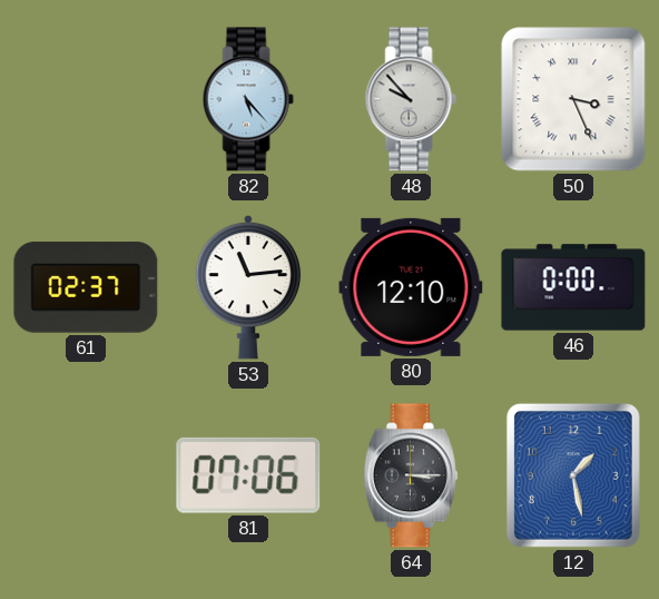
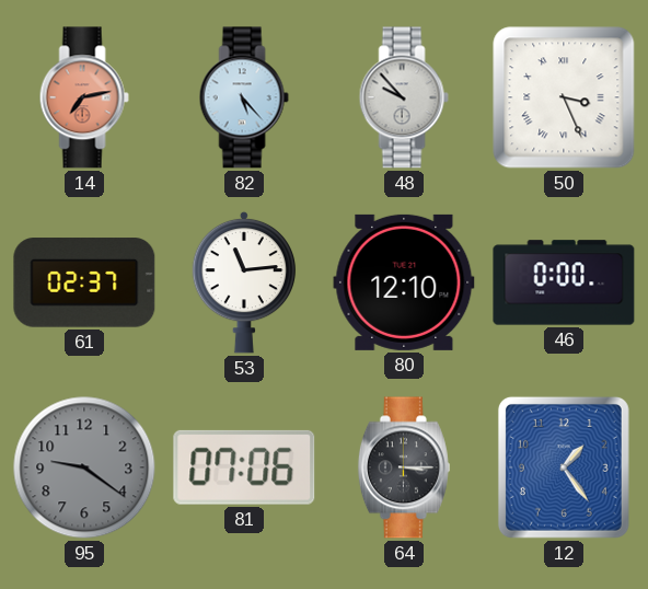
14: none -> 7:13 (84, 97)
95: none -> 9:21 (84, 467)
12: 1:28 -> 1:24 (564, 467)
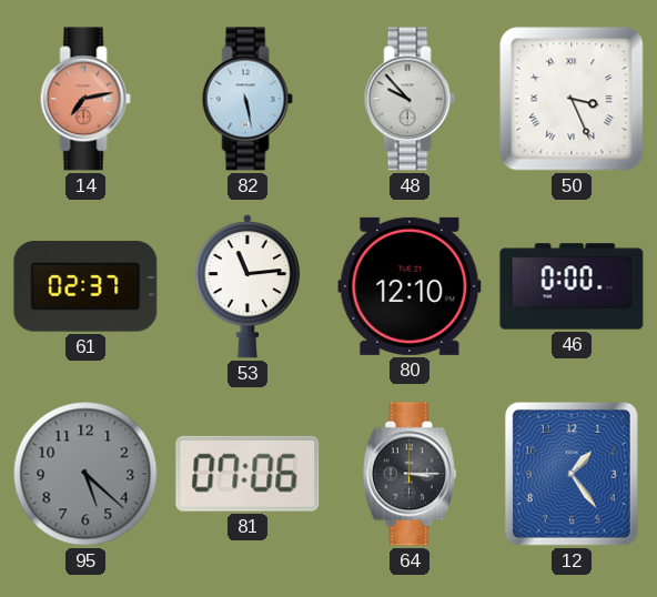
82: 5:23 -> 5:28 (247, 99)
95: 9:21 -> 5:22 (85, 474)
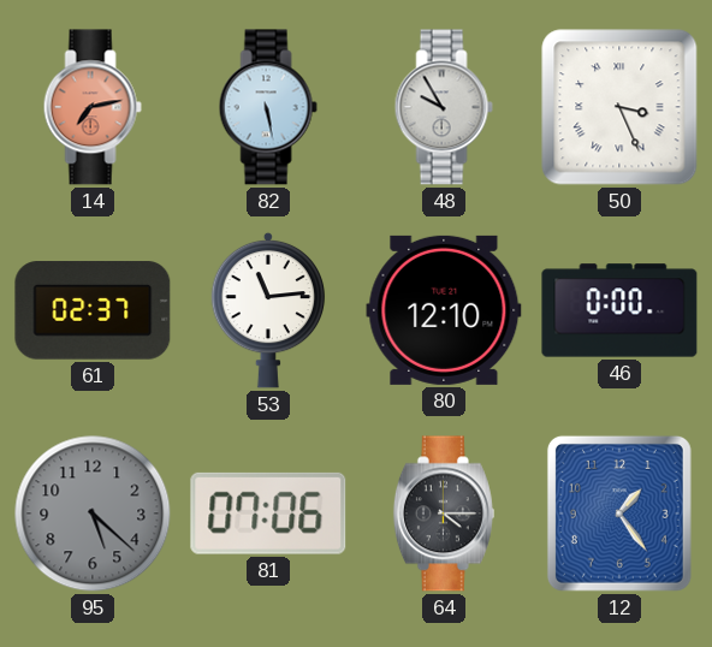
48: 9:53 -> 9:55 (444, 107)
64: 3:15 -> 4:15 (444, 514)
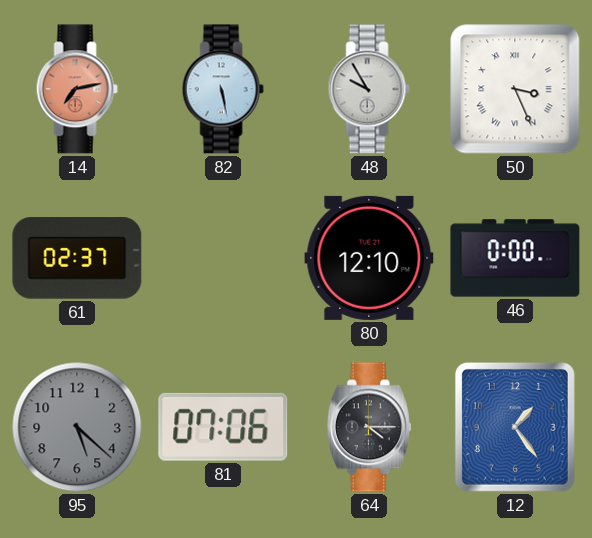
53: 11:14 -> none (268, 310)
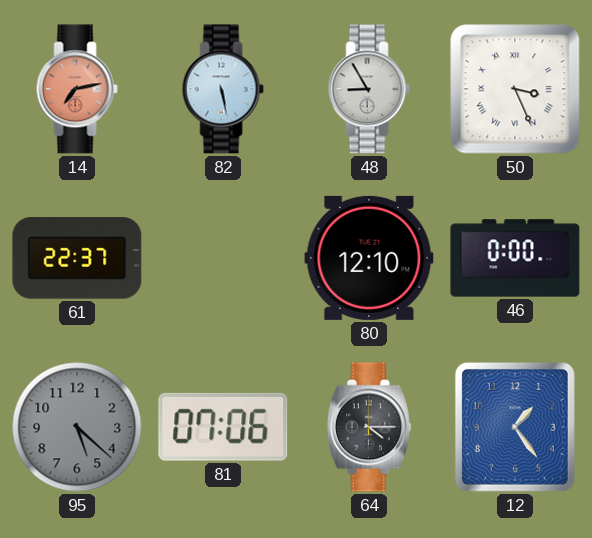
48: 9:55 -> 8:55 (369, 89)
61: 02:37 -> 22:37 (77, 258)
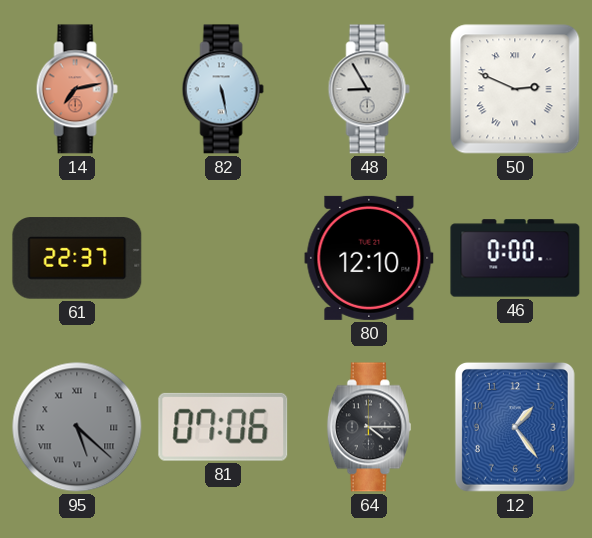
50: 3:26 -> 2:49 (515, 89)
95 numerals: Arabic -> Roman (77, 427)
